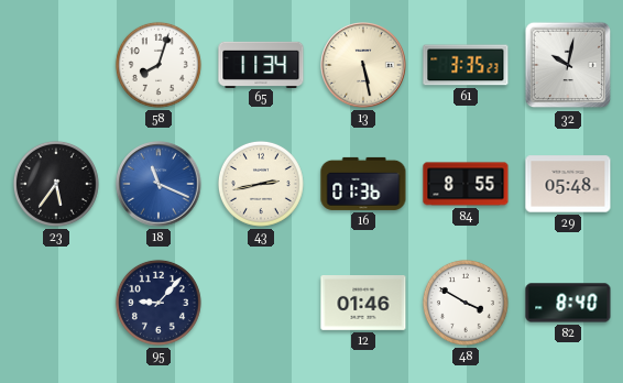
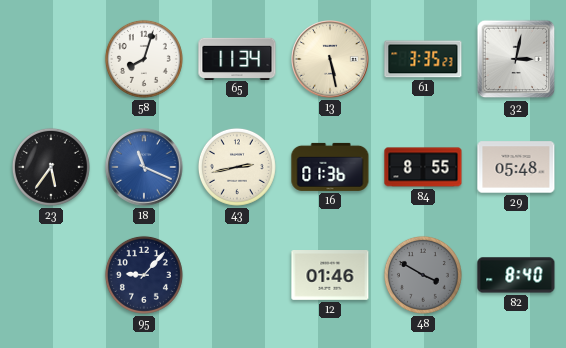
32: 10:02 -> 3:02 (516, 59)
48 dial: white -> grey (423, 275)
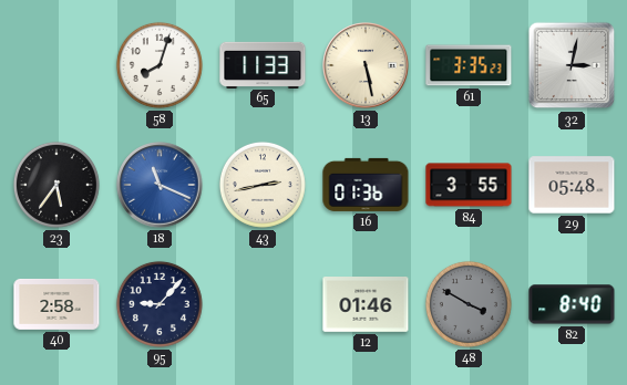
65: 11:34 -> 11:33 (263, 64)
84: 8:55 -> 3:55 (469, 185)
40: none -> 2:58 (56, 304)
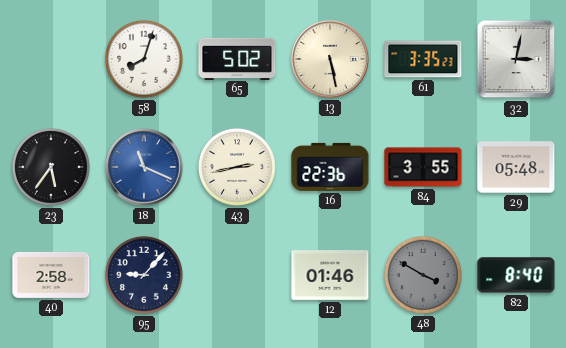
65: 11:33 -> 5:02 (237, 58)
16: 01:36 -> 22:36 (330, 167)
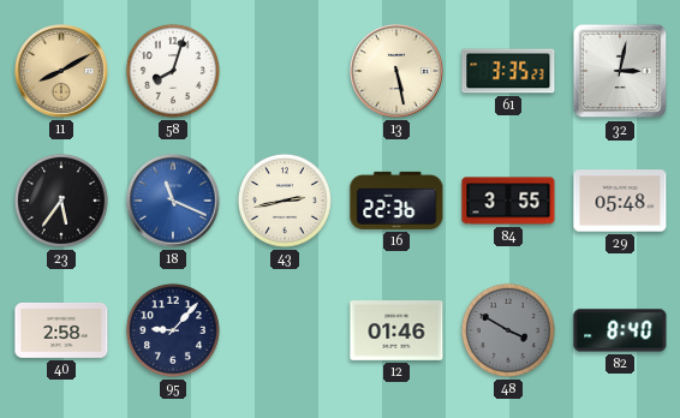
11: none -> 8:10 (61, 71)
65: 5:02 -> none (237, 58)
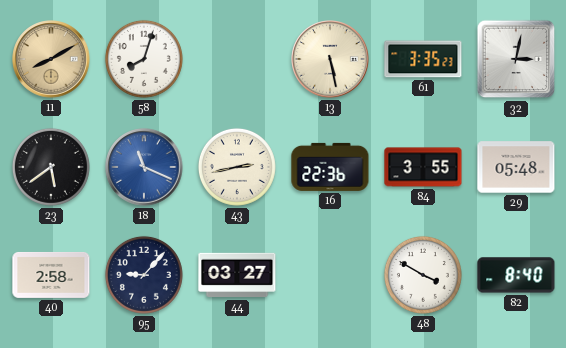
23: 5:36 -> 5:39 (51, 167)
44: none -> 03:27 (237, 275)
12: 01:46 -> none (396, 332)
48 dial: grey -> white (423, 275)
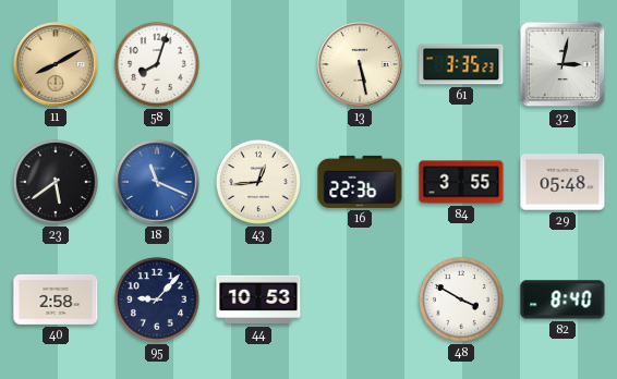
43: 2:43 -> 12:44 (258, 182)
44: 03:27 -> 10:53 (258, 299)
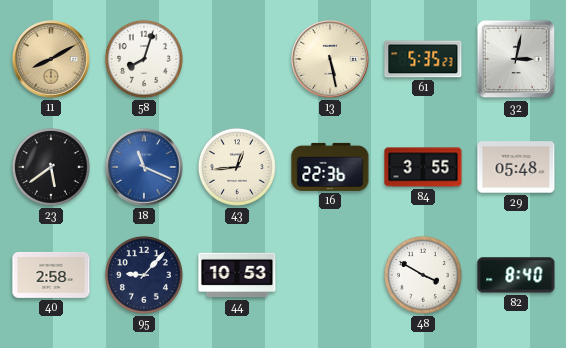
61: 3:35 -> 5:35 (423, 59)
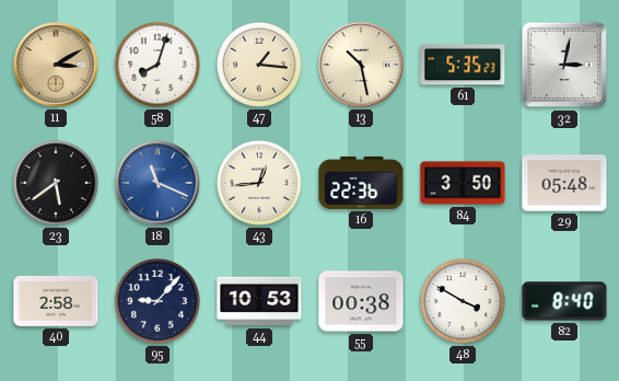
11: 8:10 -> 3:10 (56, 65)
47: none -> 1:16 (259, 65)
13: 5:28 -> 10:28 (361, 65)
84: 3:55 -> 3:50 (463, 183)
55: none -> 00:38 (361, 301)
